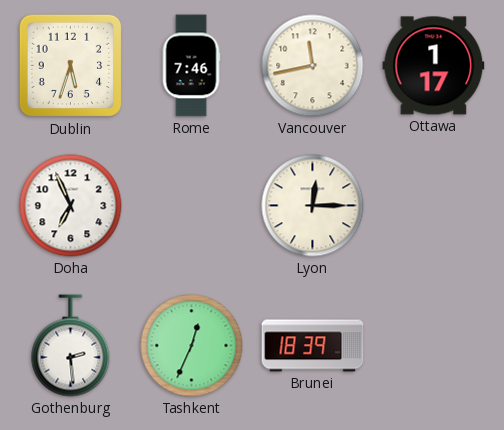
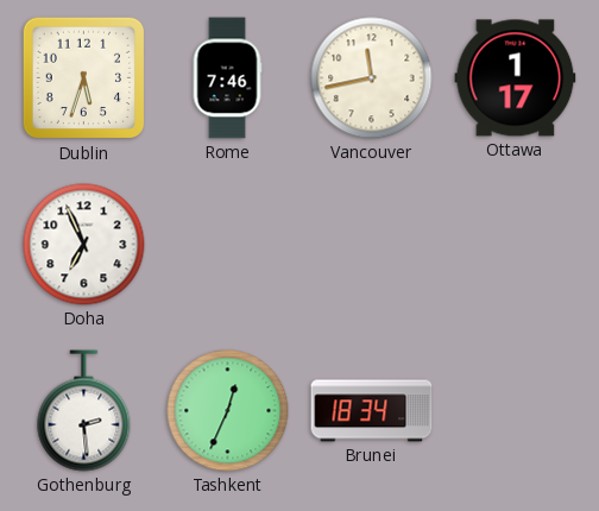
Lyon: 12:15 -> none (313, 206)
Brunei: 18:39 -> 18:34 (372, 411)
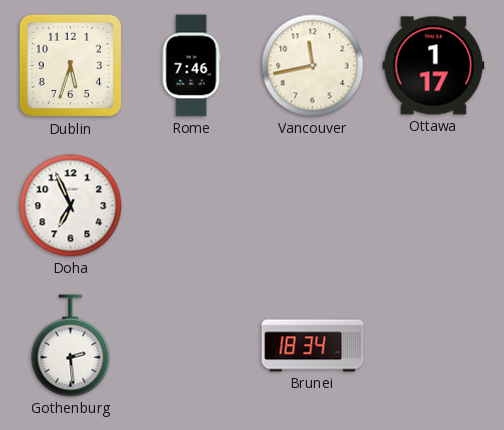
Tashkent: 12:34 -> none (228, 411)
